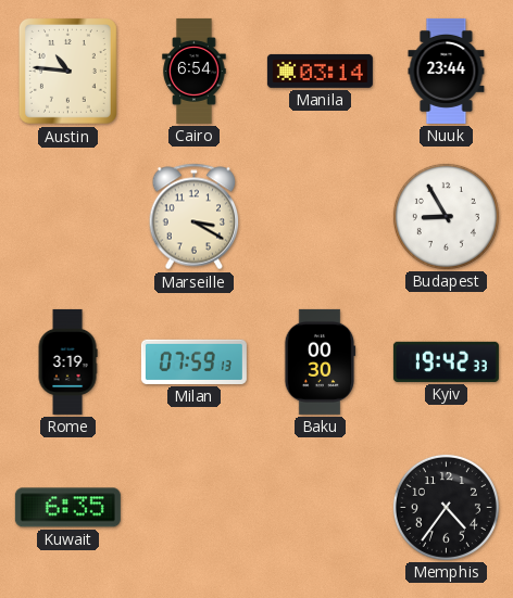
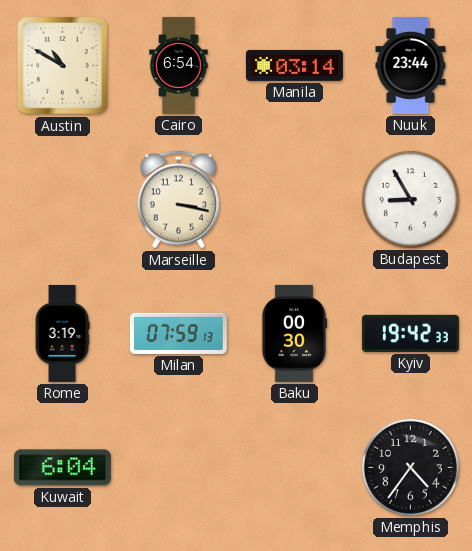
Austin: 10:46 -> 10:50 (62, 65)
Marseille: 3:20 -> 3:17 (179, 200)
Kuwait: 6:35 -> 6:04 (62, 468)
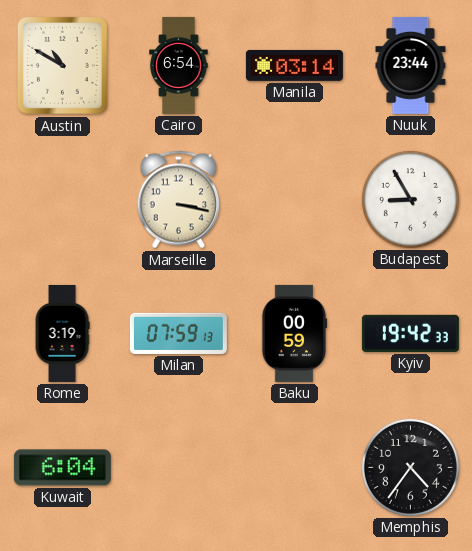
Baku: 00:30 -> 00:59 (294, 333)
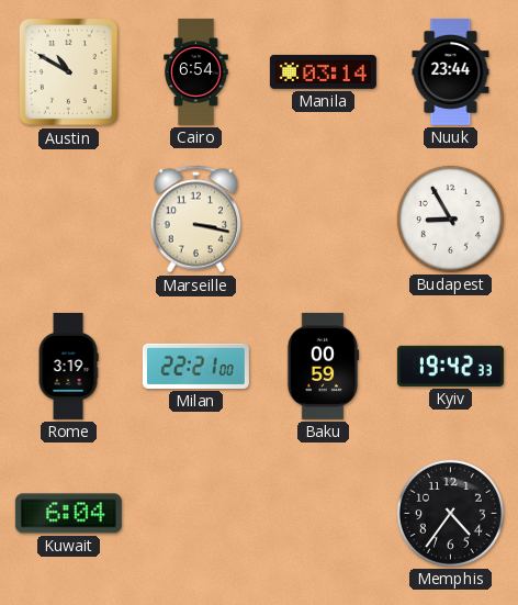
Milan: 07:59 -> 22:21 (195, 366)
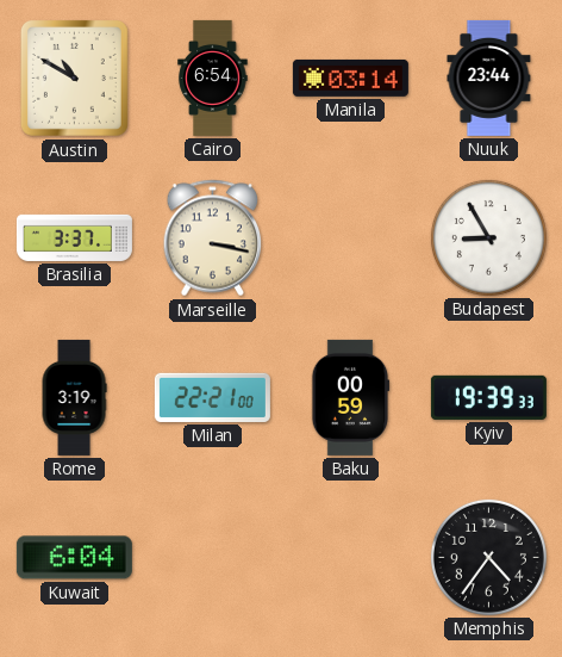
Brasilia: none -> 3:37 (74, 237)
Kyiv: 19:42 -> 19:39 (488, 397)
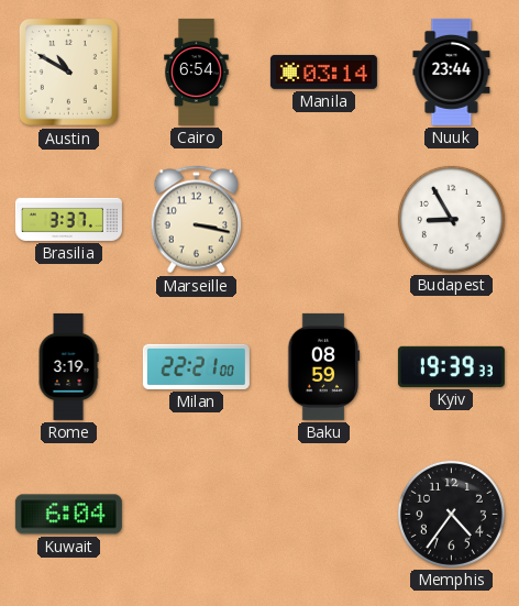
Baku: 00:59 -> 08:59 (323, 366)
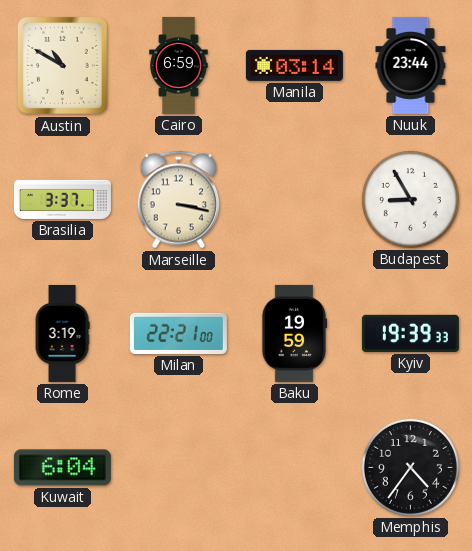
Cairo: 6:54 -> 6:59 (179, 65)
Baku: 08:59 -> 19:59 (294, 333)
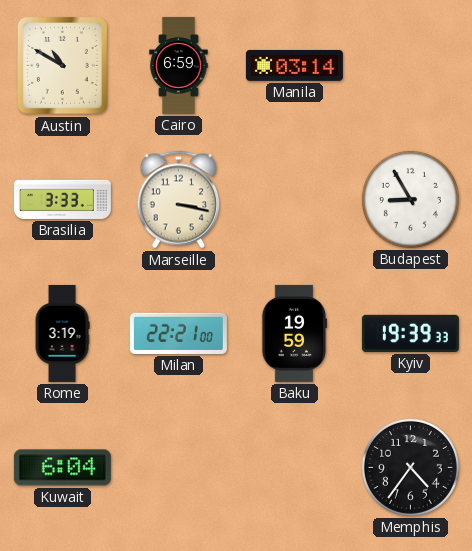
Nuuk: 23:44 -> none (411, 65)
Brasilia: 3:37 -> 3:33 (62, 199)
